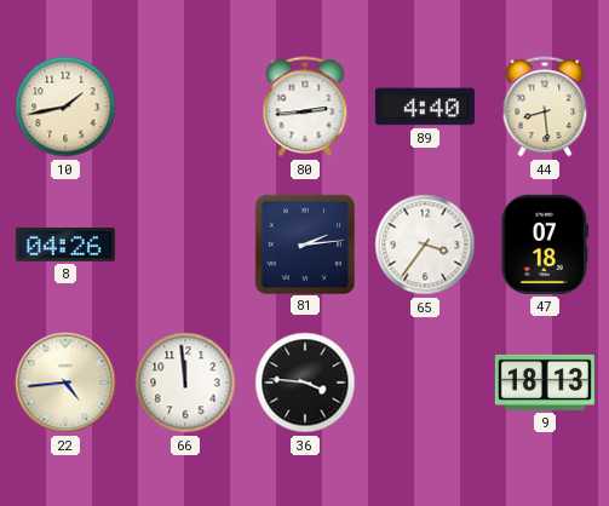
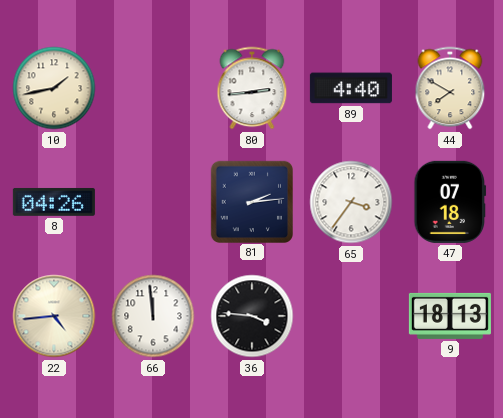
44: 8:29 -> 7:50 (450, 88)
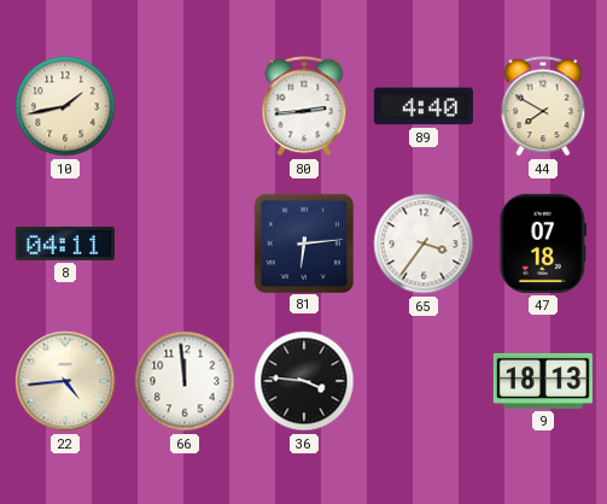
8: 04:26 -> 04:11 (65, 244)
81: 2:14 -> 6:14 (303, 242)
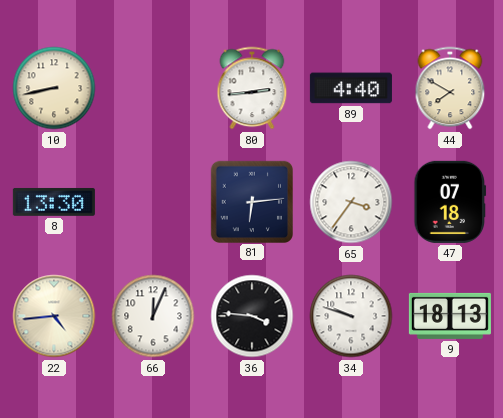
10: 1:43 -> 8:43 (54, 88)
8: 04:11 -> 13:30 (54, 202)
66: 11:59 -> 12:04 (153, 316)
34: none -> 9:48 (351, 316)
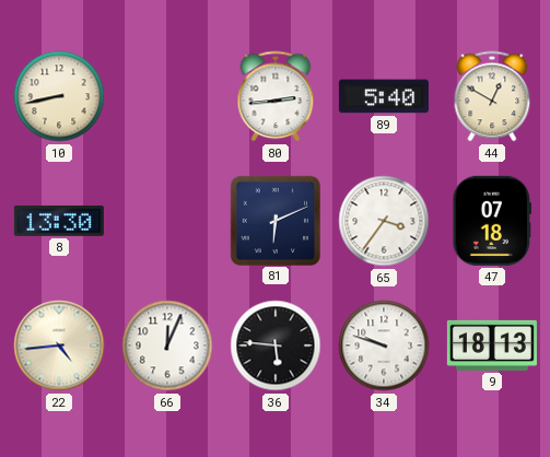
89: 4:40 -> 5:40 (384, 96)
44: 7:50 -> 12:50 (492, 96)
81: 6:14 -> 6:11 (274, 220)
36: 3:46 -> 5:46 (276, 345)
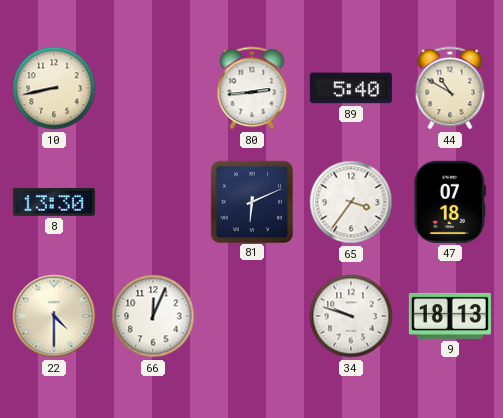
44: 12:50 -> 10:50 (450, 88)
22: 4:44 -> 4:30 (54, 316)
36: 5:46 -> none (276, 345)
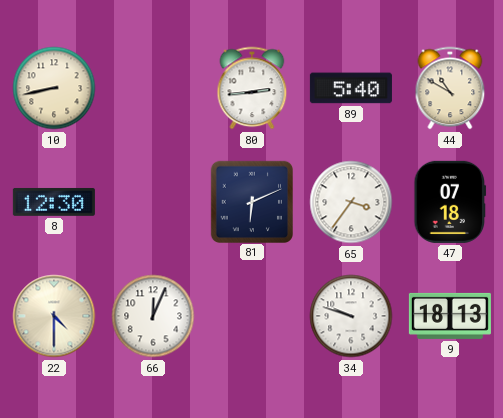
8: 13:30 -> 12:30 (54, 202)
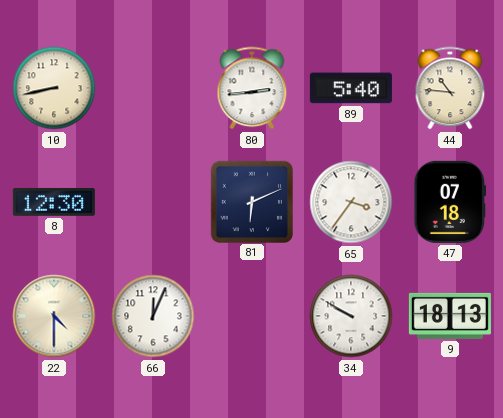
44: 10:50 -> 10:46 (450, 88)
34: 9:48 -> 9:50 (351, 316)
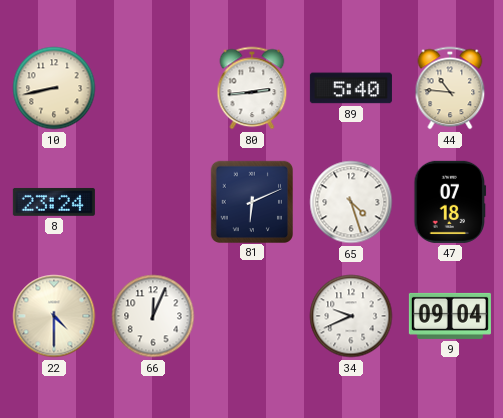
8: 12:30 -> 23:24 (54, 202)
65: 3:36 -> 4:27 (351, 202)
34: 9:50 -> 9:41 (351, 316)
9: 18:13 -> 09:04 (450, 316)
